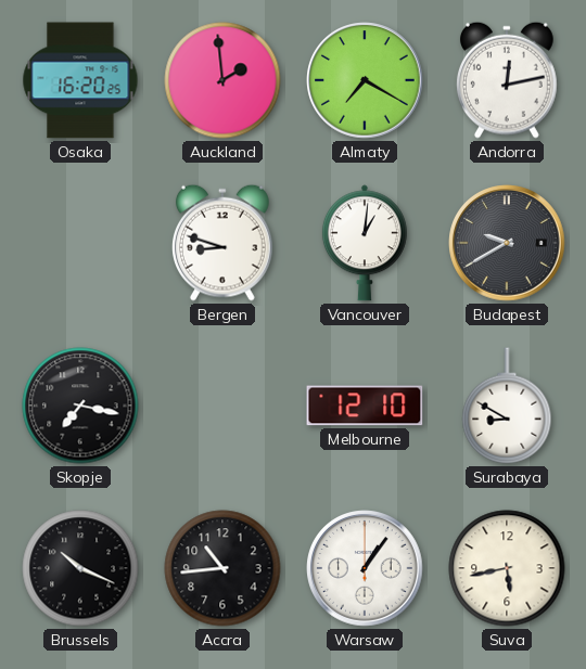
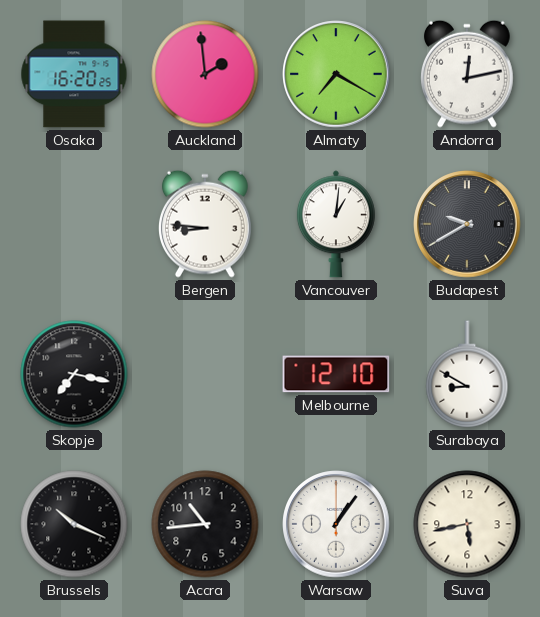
Bergen: 8:48 -> 8:46 (205, 224)
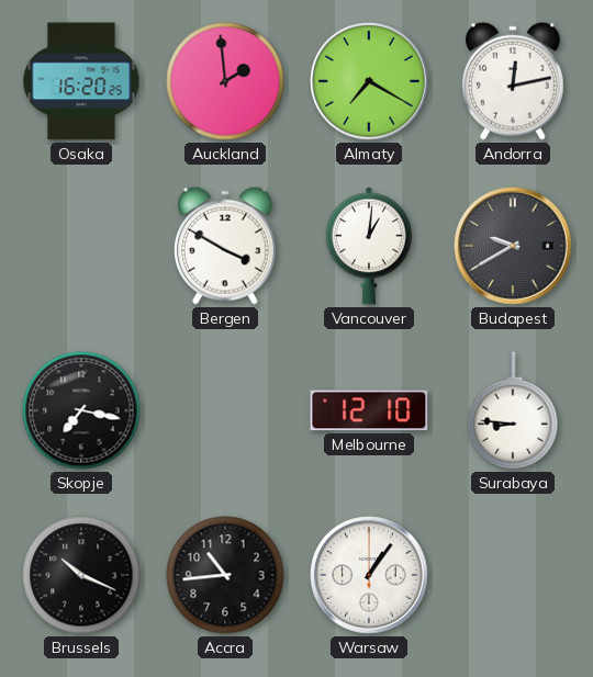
Bergen: 8:46 -> 3:50 (225, 246)
Surabaya: 8:50 -> 8:46 (513, 410)
Suva: 5:43 -> none (467, 524)
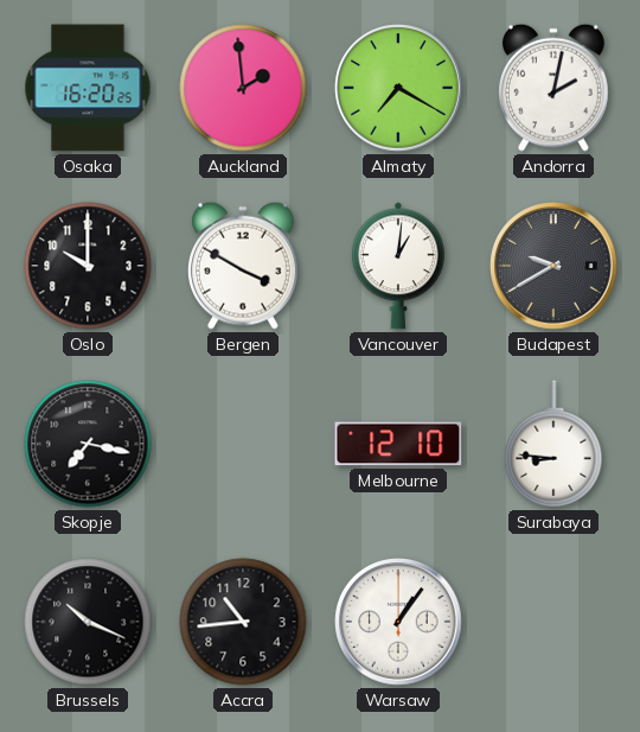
Andorra: 12:13 -> 2:02 (553, 88)
Oslo: none -> 10:00 (88, 266)
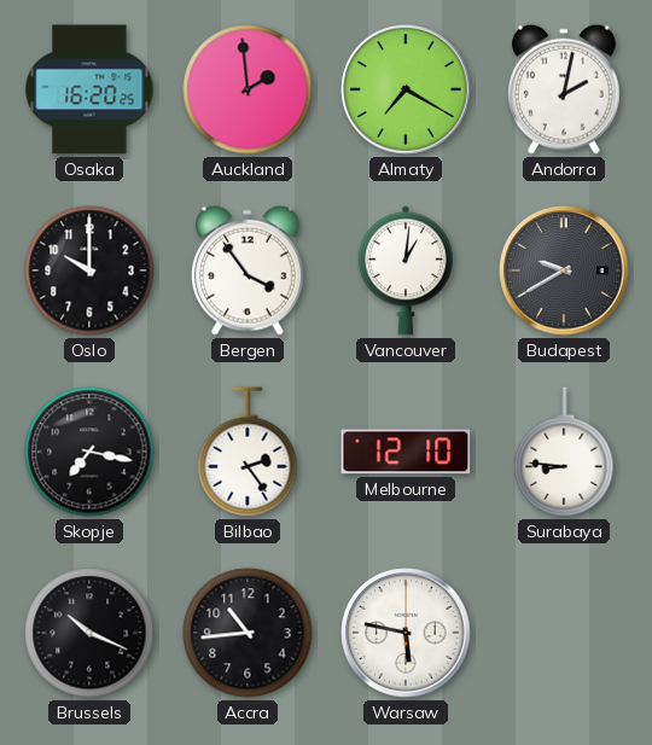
Bergen: 3:50 -> 3:54 (248, 270)
Bilbao: none -> 2:24 (248, 452)
Warsaw: 1:06 -> 5:47 (406, 633)
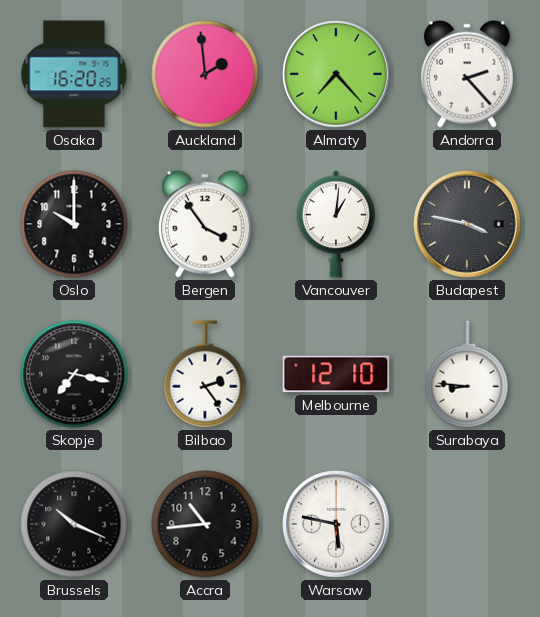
Almaty: 7:20 -> 7:23 (336, 74)
Andorra: 2:02 -> 2:23 (467, 74)
Budapest: 9:40 -> 3:47 (467, 224)
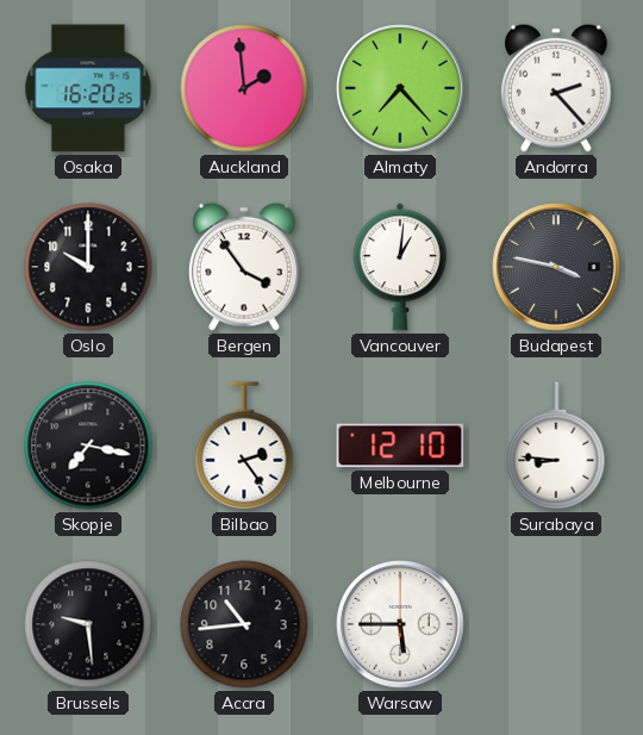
Brussels: 10:19 -> 9:29 (88, 624)
Warsaw: 5:47 -> 5:45 (400, 624)
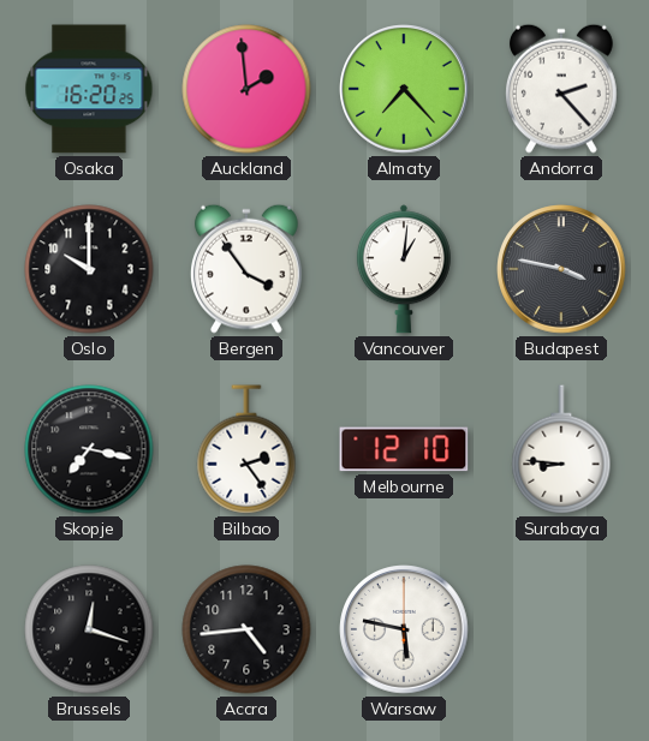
Brussels: 9:29 -> 12:18 (89, 629)
Accra: 10:44 -> 4:44 (246, 629)
Warsaw: 5:45 -> 5:47 (404, 629)
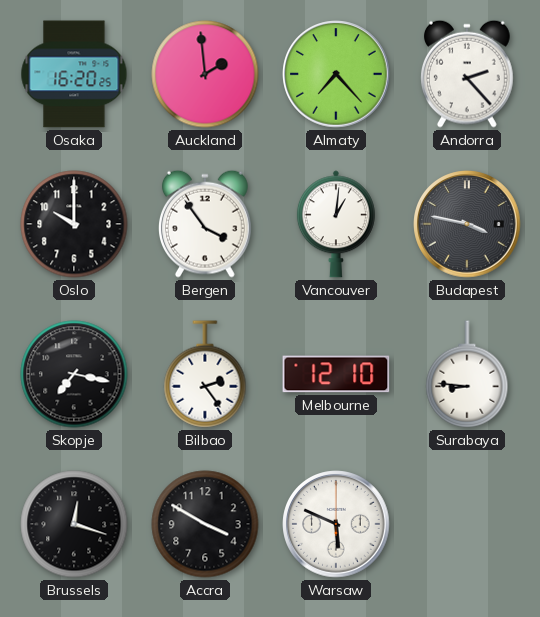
Accra: 4:44 -> 3:50 (205, 524)
Warsaw: 5:47 -> 5:49 (336, 524)
